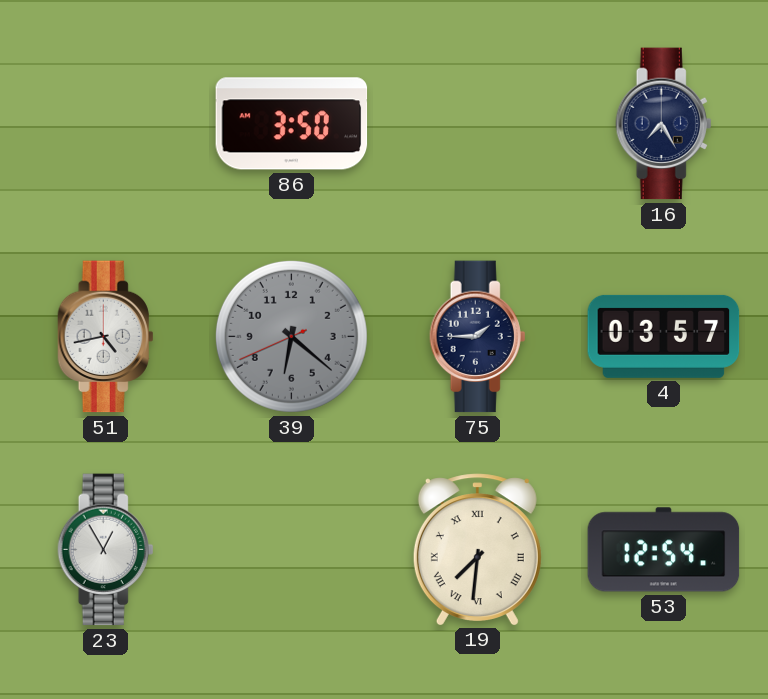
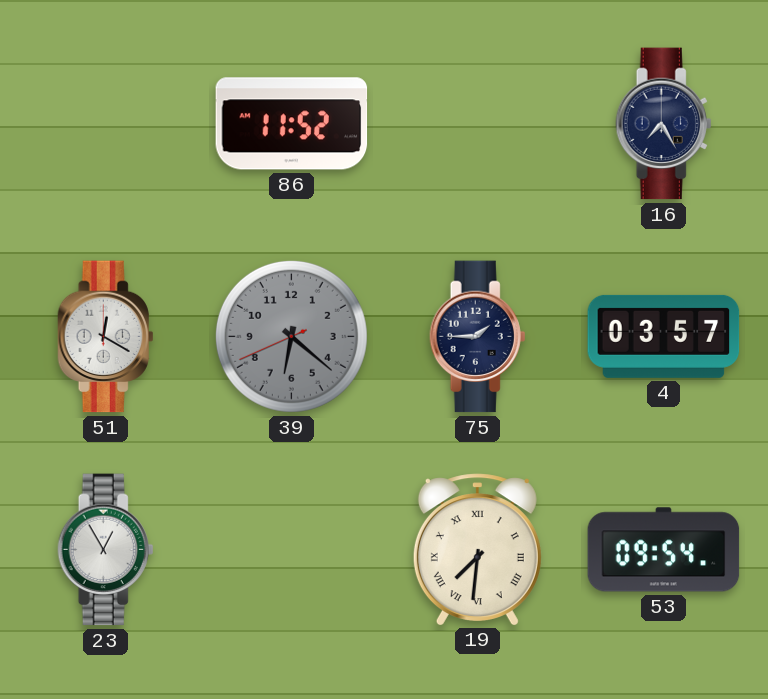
86: 3:50 -> 11:52 (292, 124)
51: 4:43 -> 12:20 (106, 337)
53: 12:54 -> 09:54 (664, 550)
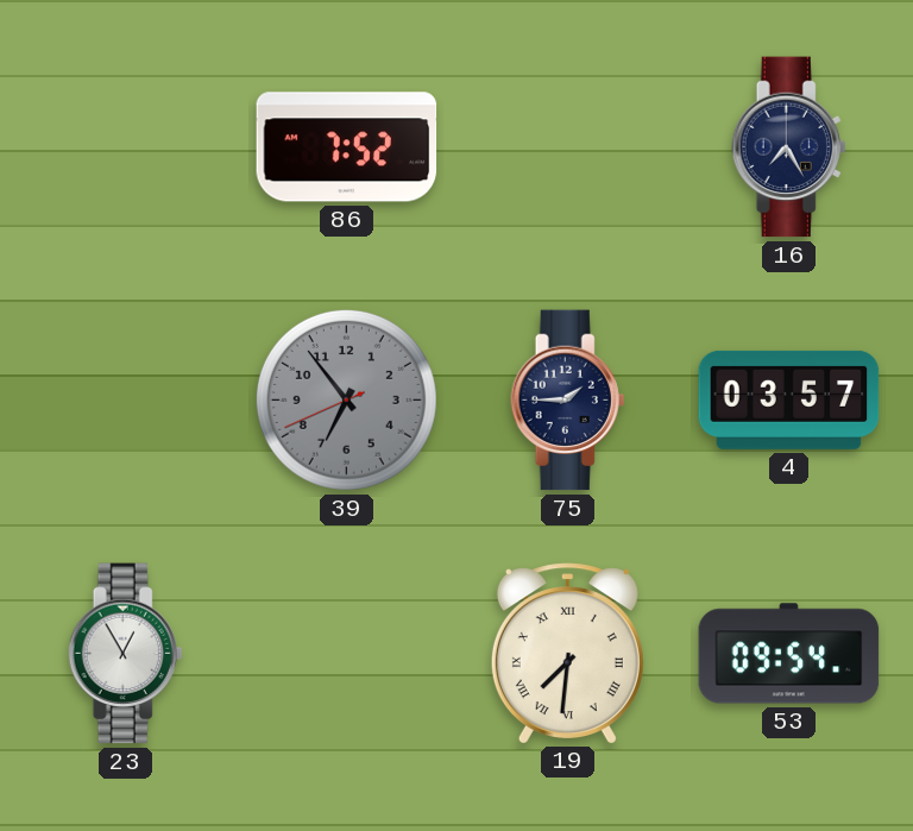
86: 11:52 -> 7:52 (347, 147)
51: 12:20 -> none (106, 337)
39: 6:21 -> 6:53 (346, 399)
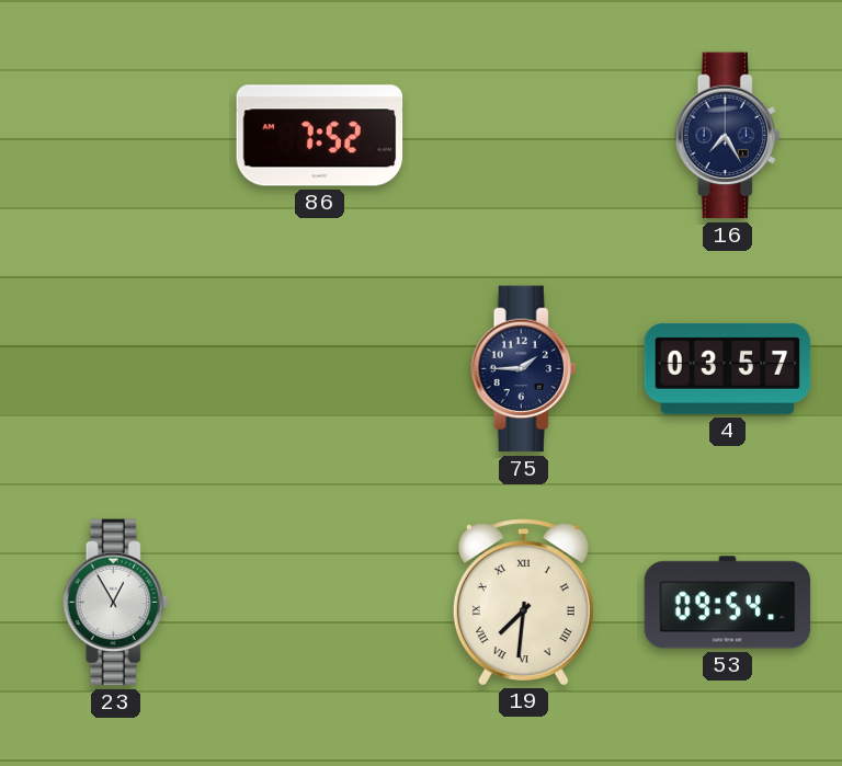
39: 6:53 -> none (346, 399)
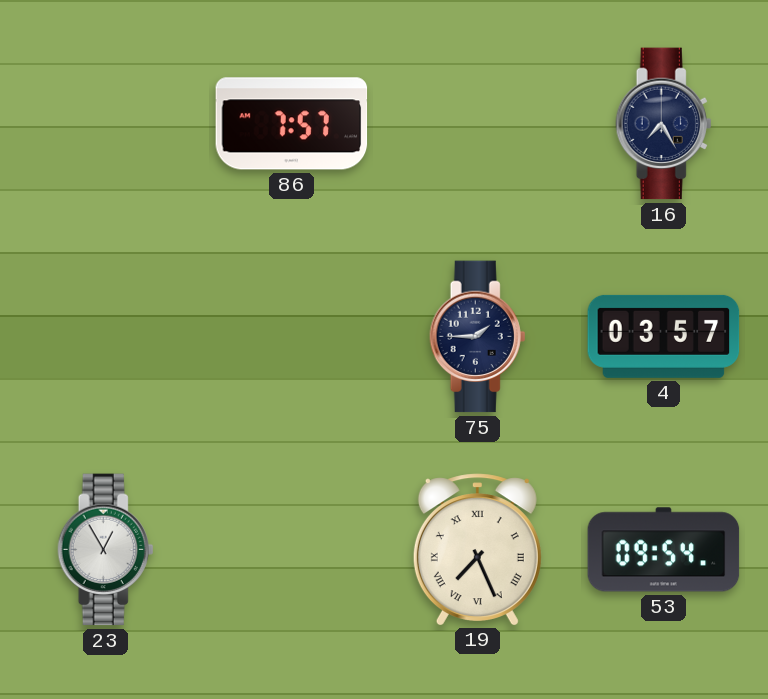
86: 7:52 -> 7:57 (292, 124)
19: 7:31 -> 7:26 (477, 549)
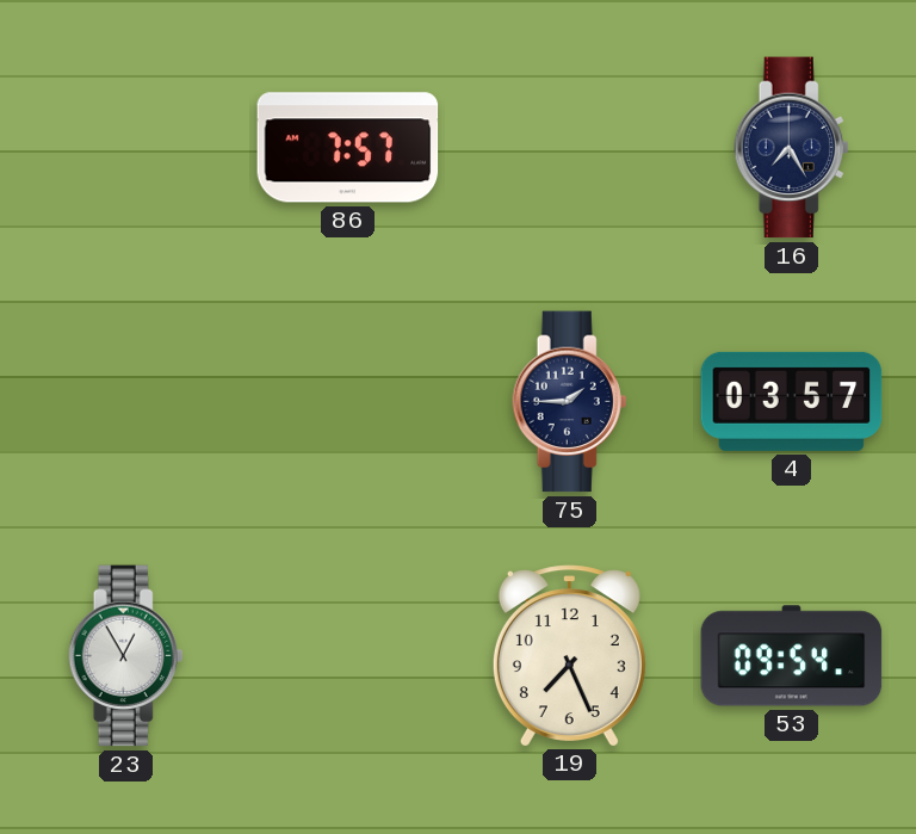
19 numerals: Roman -> Arabic (569, 655)
